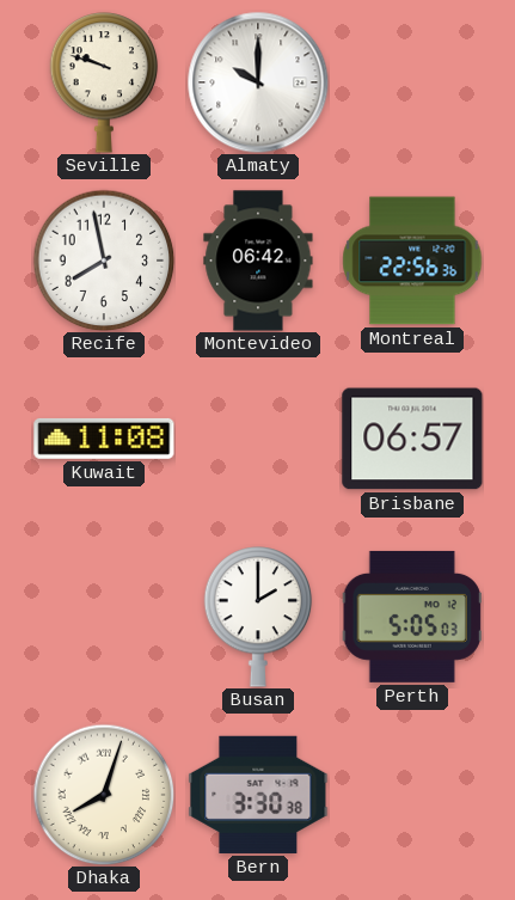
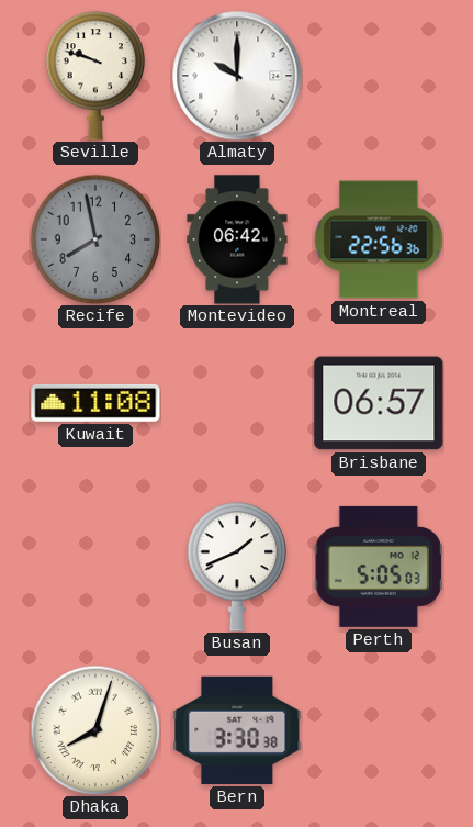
Recife dial: white -> grey (95, 239)
Busan: 2:00 -> 1:41 (237, 567)
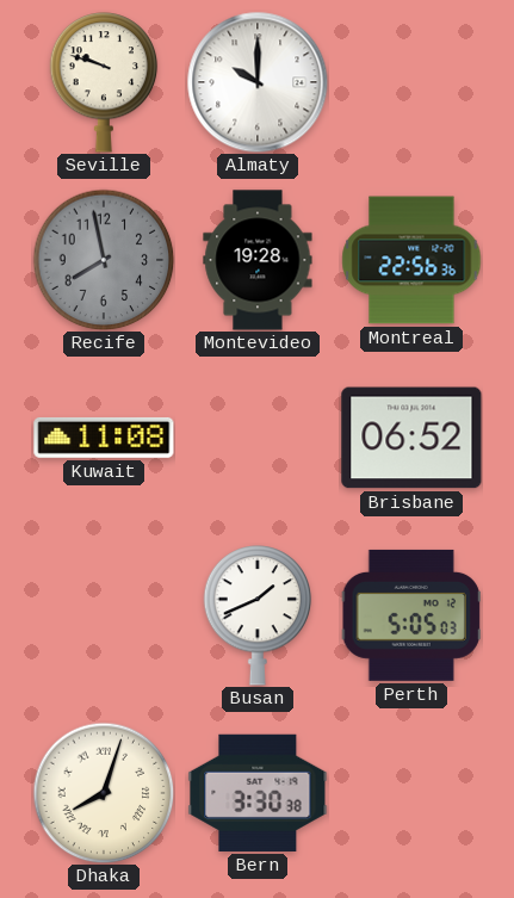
Montevideo: 06:42 -> 19:28 (258, 260)
Brisbane: 06:57 -> 06:52 (411, 438)
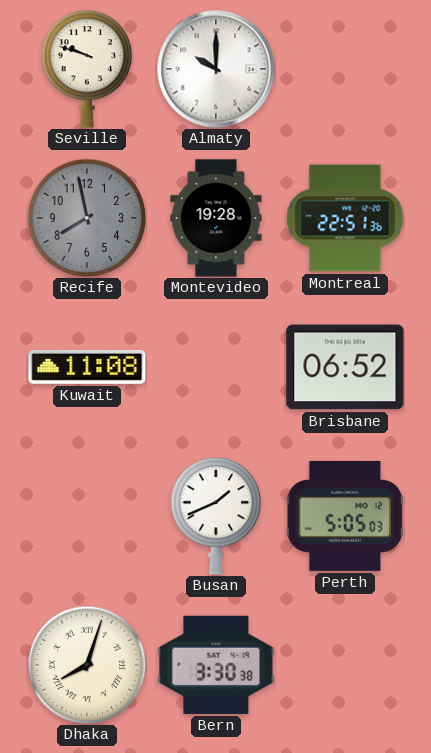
Montreal: 22:56 -> 22:51 (345, 218)
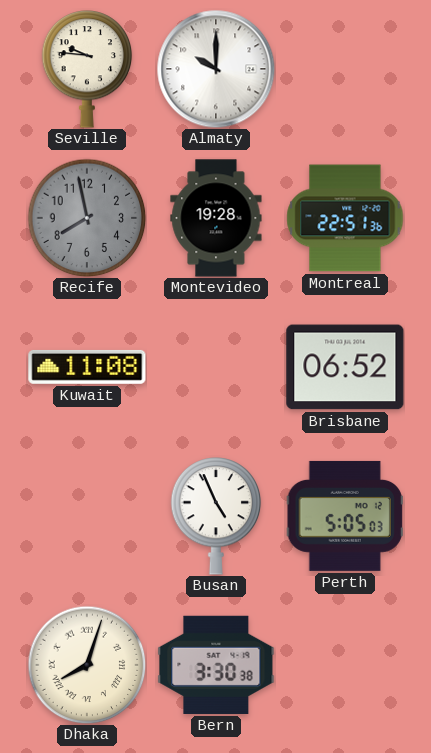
Seville: 9:48 -> 9:46 (87, 69)
Busan: 1:41 -> 4:56 (216, 516)
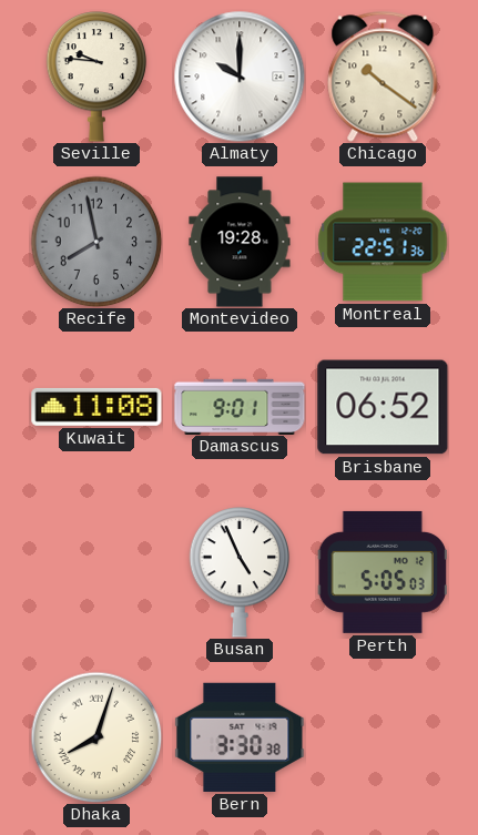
Chicago: none -> 10:21 (383, 77)
Damascus: none -> 9:01 (240, 406)
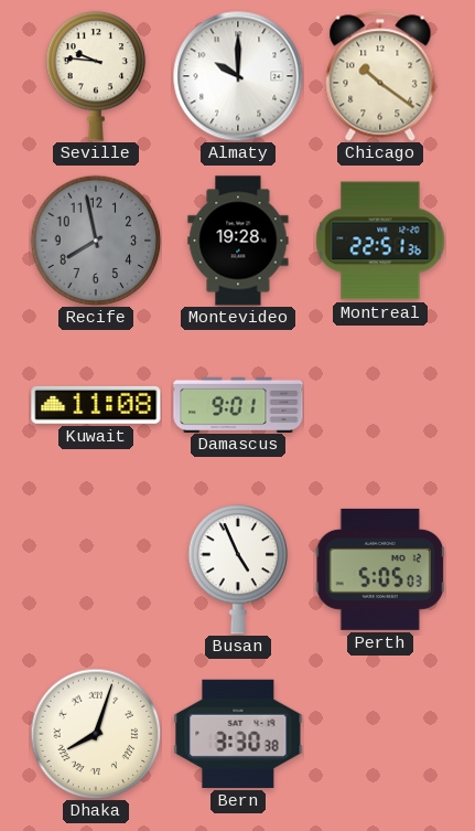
Brisbane: 06:52 -> none (383, 407)
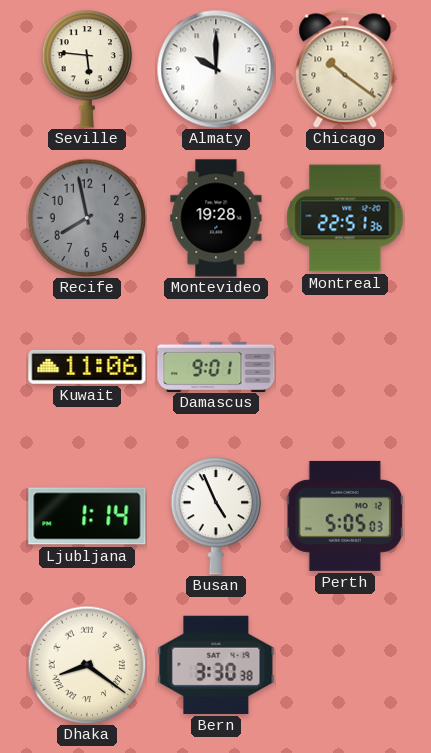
Seville: 9:46 -> 5:46 (87, 69)
Kuwait: 11:08 -> 11:06 (87, 367)
Ljubljana: none -> 1:14 (87, 516)
Dhaka: 8:03 -> 8:21 (87, 665)
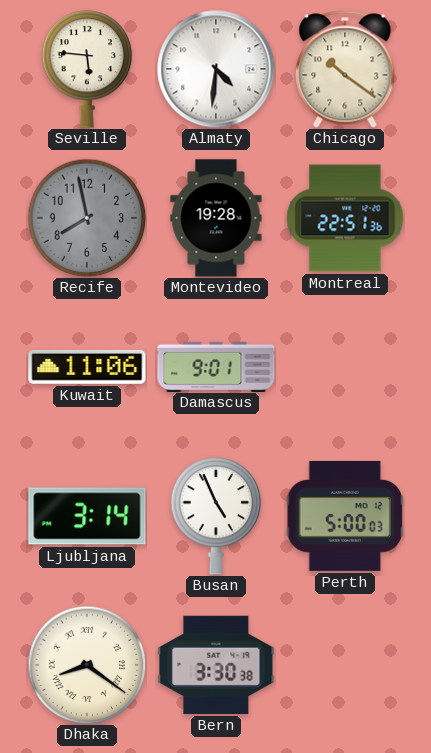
Almaty: 10:00 -> 4:31 (216, 69)
Ljubljana: 1:14 -> 3:14 (87, 516)
Perth: 5:05 -> 5:00 (345, 516)
